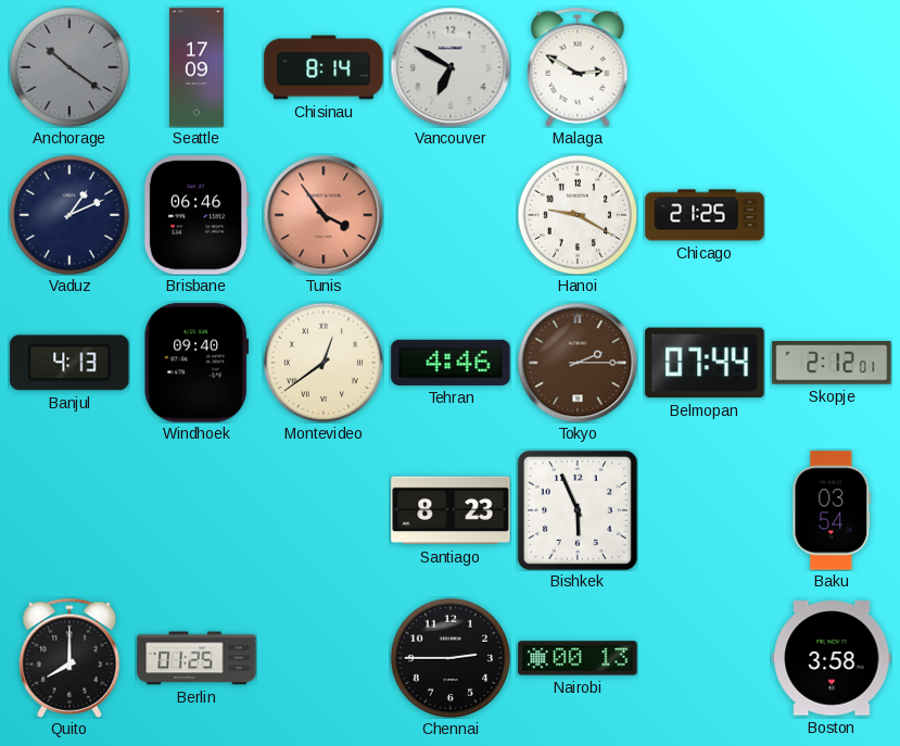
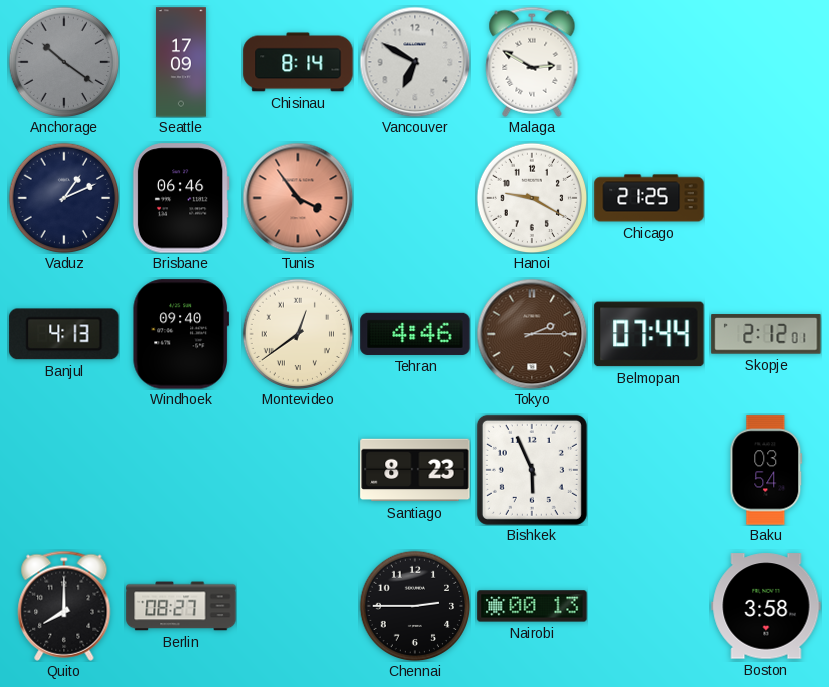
Berlin: 01:25 -> 08:27 (181, 606)
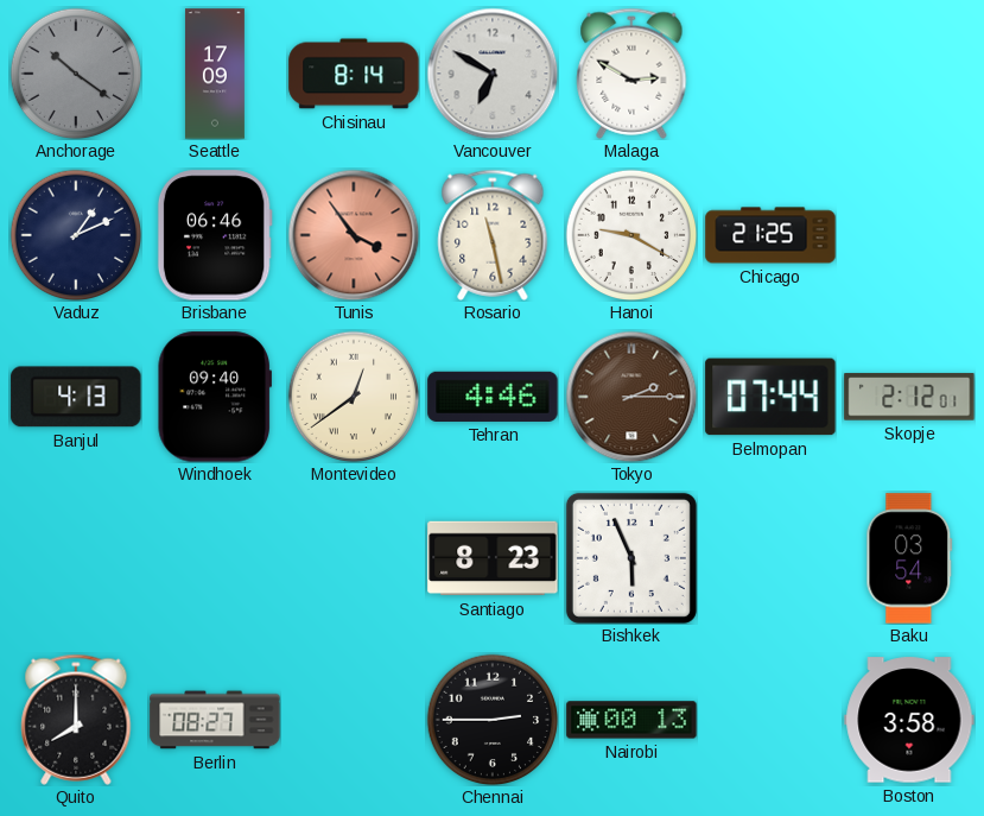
Rosario: none -> 11:28 (493, 235)
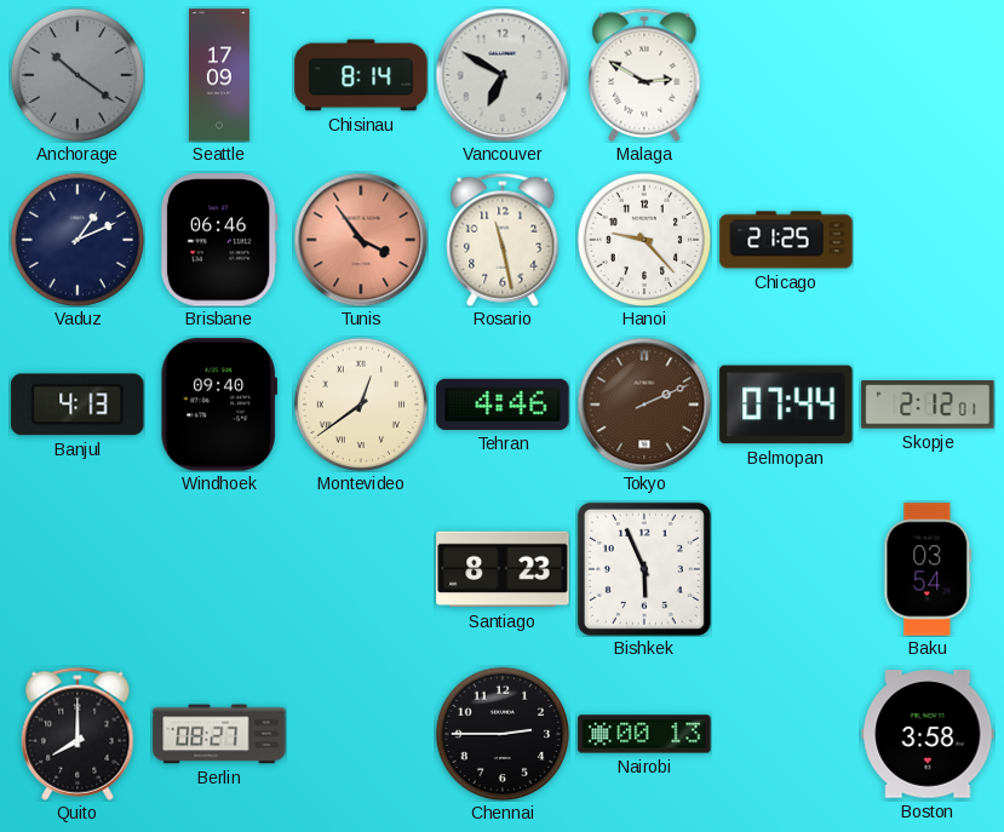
Hanoi: 9:20 -> 9:23 (644, 240)
Tokyo: 2:15 -> 2:11 (644, 404)
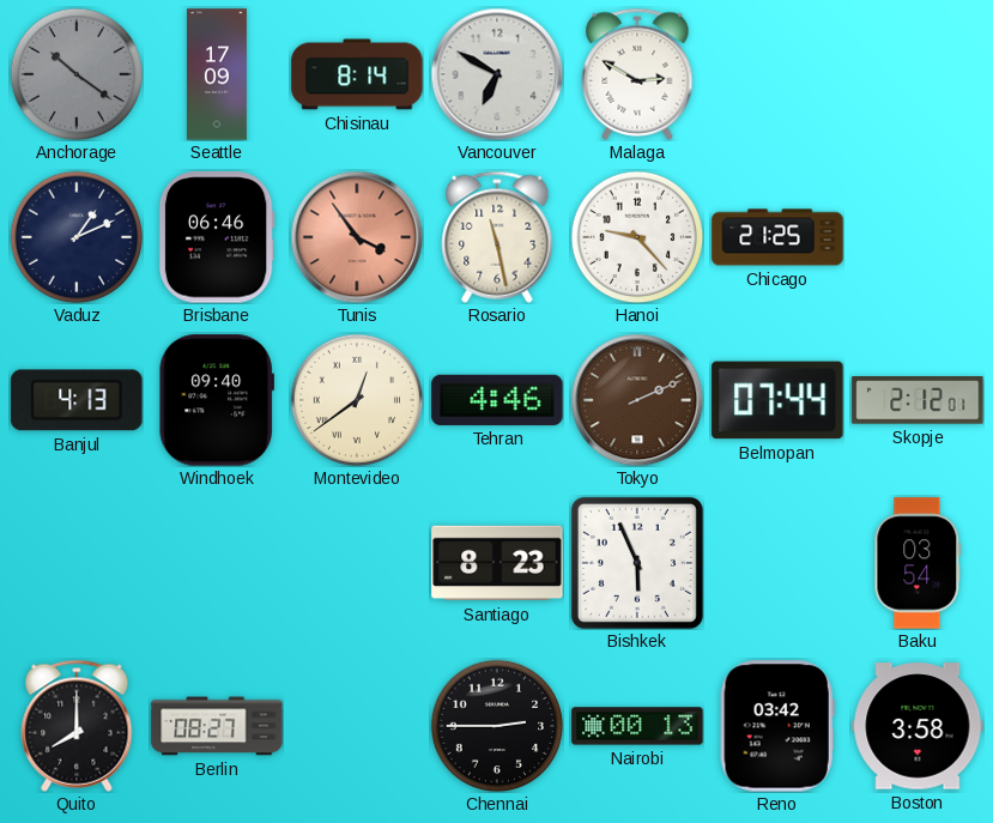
Reno: none -> 03:42 (777, 726)
